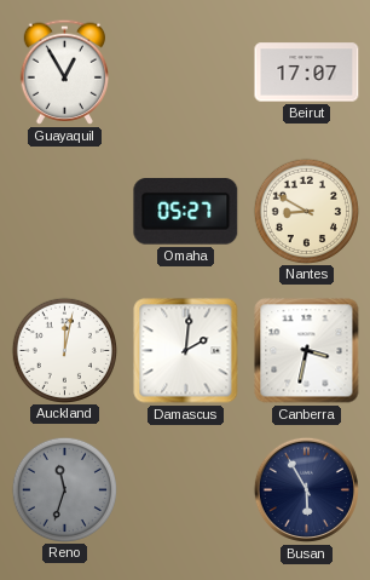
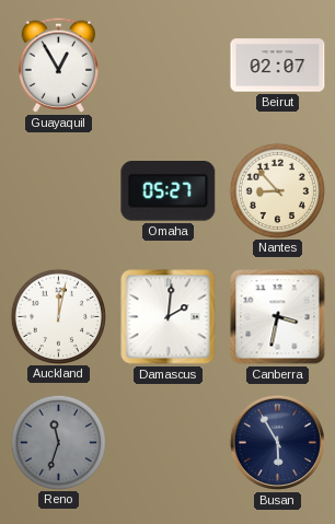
Beirut: 17:07 -> 02:07 (278, 66)
Nantes: 8:50 -> 8:53 (277, 190)
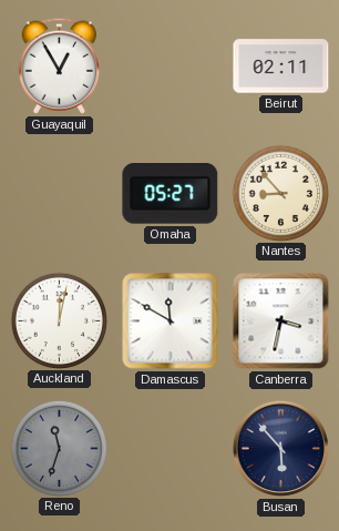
Beirut: 02:07 -> 02:11 (281, 67)
Damascus: 2:01 -> 11:50 (171, 321)
Busan: 5:55 -> 5:53 (280, 448)
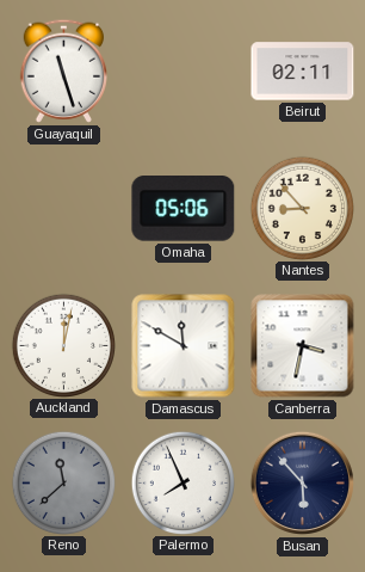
Guayaquil: 12:55 -> 11:27 (63, 70)
Omaha: 05:27 -> 05:06 (184, 209)
Reno: 11:33 -> 11:38 (63, 482)
Palermo: none -> 7:56 (182, 482)
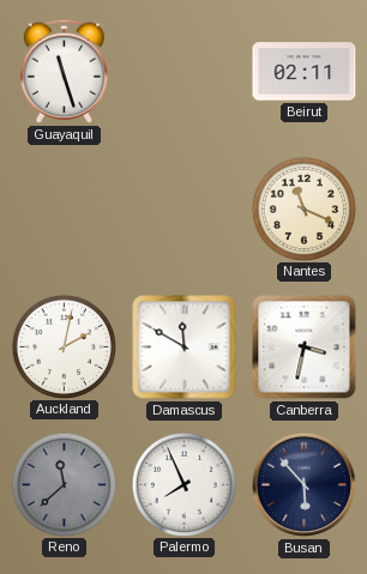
Omaha: 05:06 -> none (184, 209)
Nantes: 8:53 -> 11:19 (303, 209)
Auckland: 12:02 -> 2:02 (64, 346)
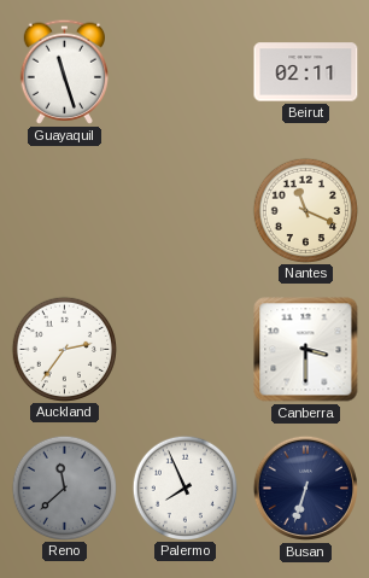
Auckland: 2:02 -> 2:36 (64, 349)
Damascus: 11:50 -> none (185, 348)
Canberra: 3:32 -> 3:30 (306, 350)
Busan: 5:53 -> 6:33 (305, 487)
